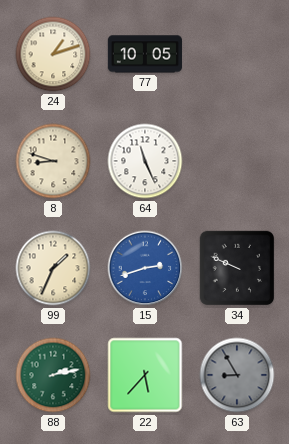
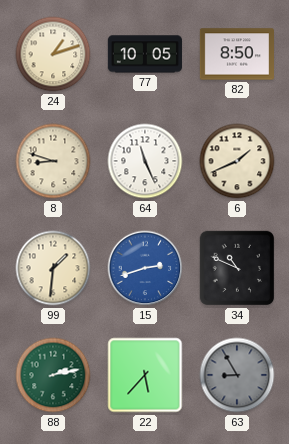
82: none -> 8:50 (236, 54)
6: none -> 1:41 (237, 161)
99: 1:34 -> 1:31 (53, 268)
34: 9:49 -> 10:49 (237, 268)
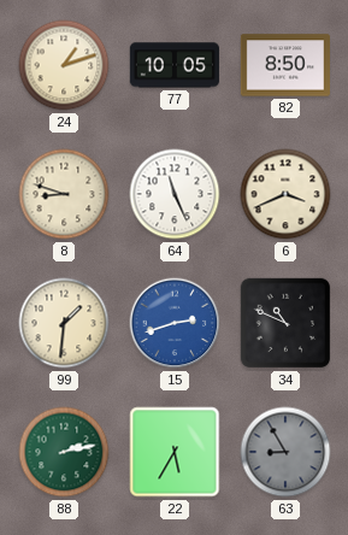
6: 1:41 -> 3:41 (285, 194)
22: 5:37 -> 5:35 (175, 452)
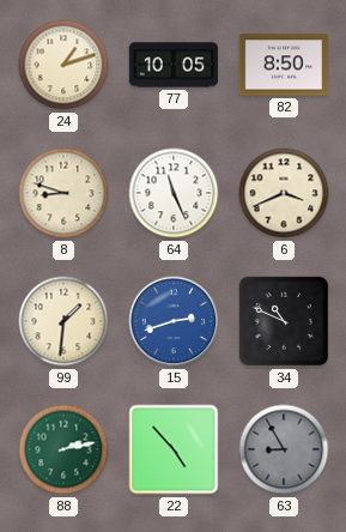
22: 5:35 -> 4:53 (174, 449)
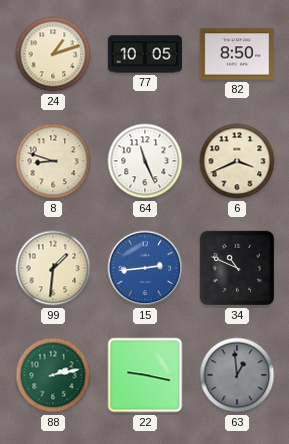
15: 2:42 -> 2:44 (145, 268)
22: 4:53 -> 9:17 (145, 375)
63: 8:55 -> 12:59 (237, 375)
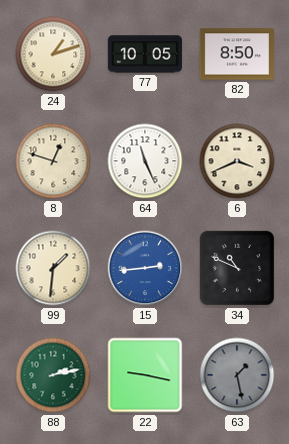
8: 8:48 -> 12:48 (53, 161)
63: 12:59 -> 1:28 (237, 375)
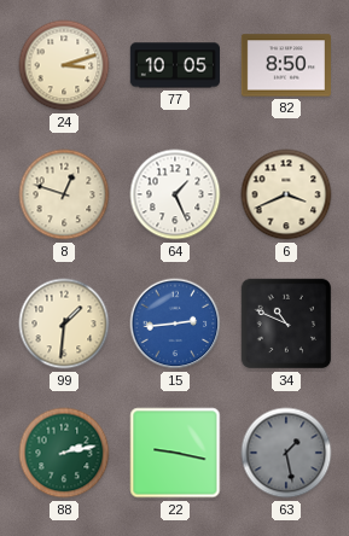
24: 1:12 -> 3:12 (64, 65)
64: 11:26 -> 1:26 (175, 194)
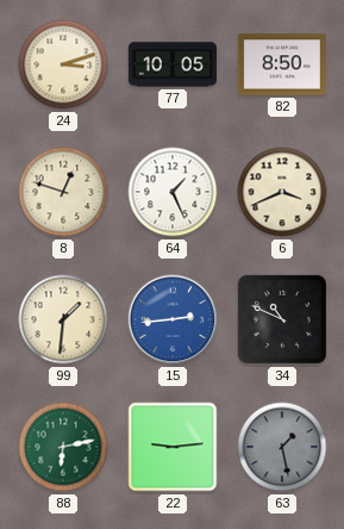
88: 2:13 -> 6:13 (63, 447)
22: 9:17 -> 9:14 (173, 447)
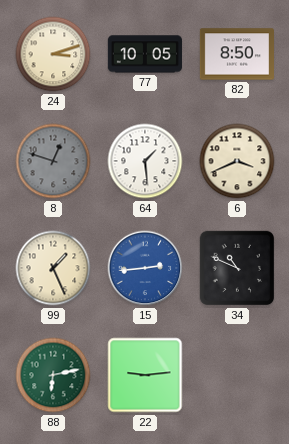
8 dial: cream -> grey (53, 161)
64: 1:26 -> 1:29 (145, 161)
99: 1:31 -> 1:26 (53, 268)
63: 1:28 -> none (282, 447)
